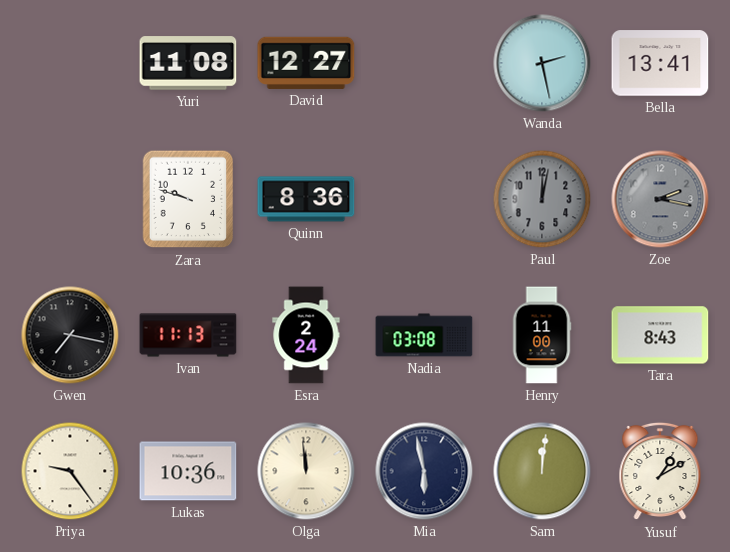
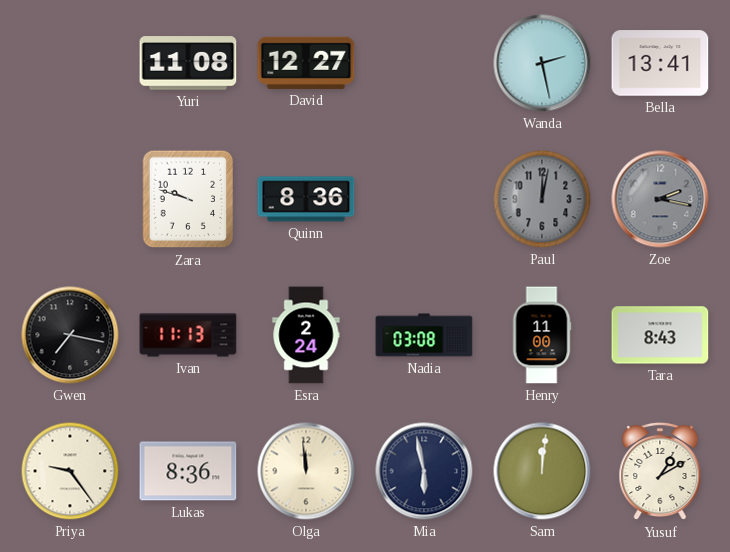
Lukas: 10:36 -> 8:36 (188, 471)
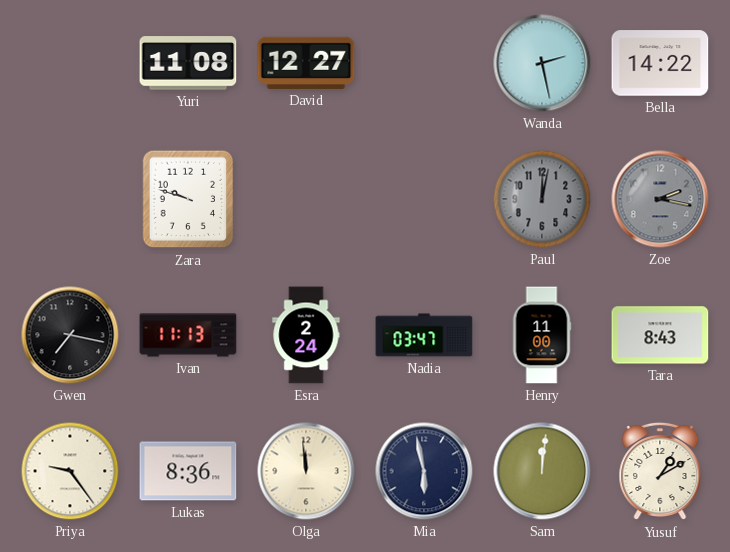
Bella: 13:41 -> 14:22 (660, 63)
Quinn: 8:36 -> none (306, 199)
Nadia: 03:08 -> 03:47 (424, 335)
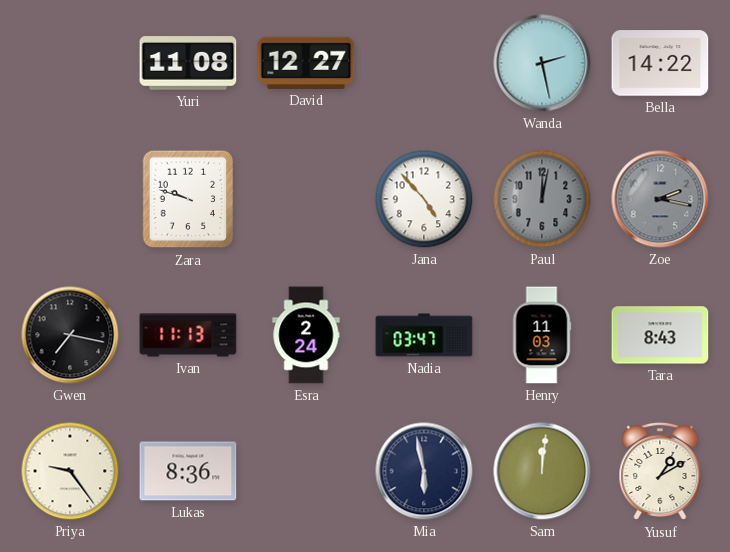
Jana: none -> 4:53 (424, 199)
Henry: 11:00 -> 11:03 (542, 335)
Olga: 11:59 -> none (306, 471)
